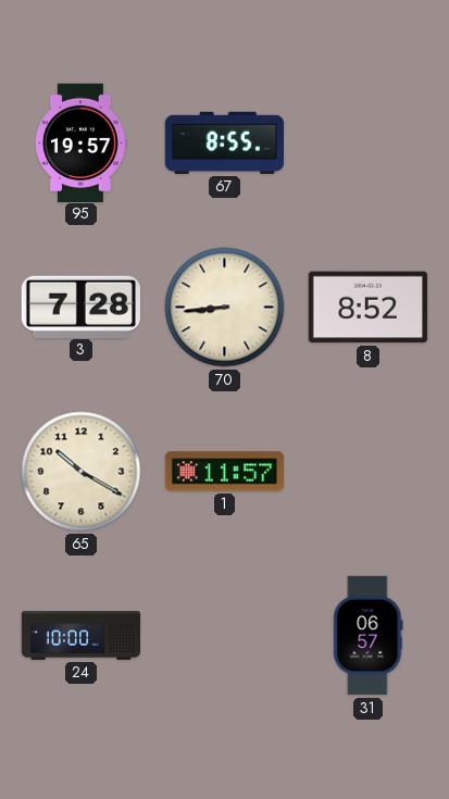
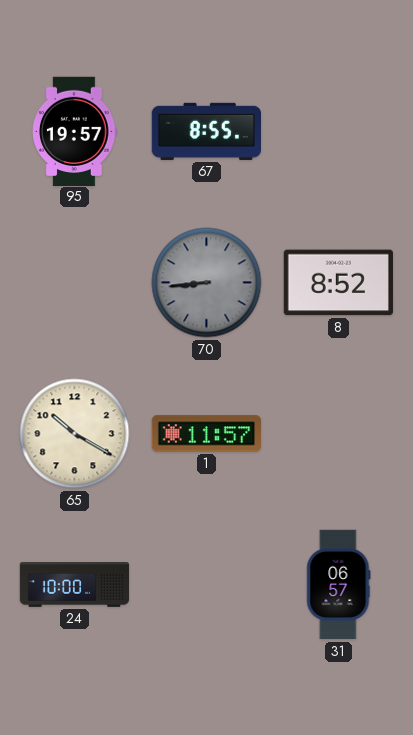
3: 7:28 -> none (80, 307)
70 dial: cream -> grey (207, 283)
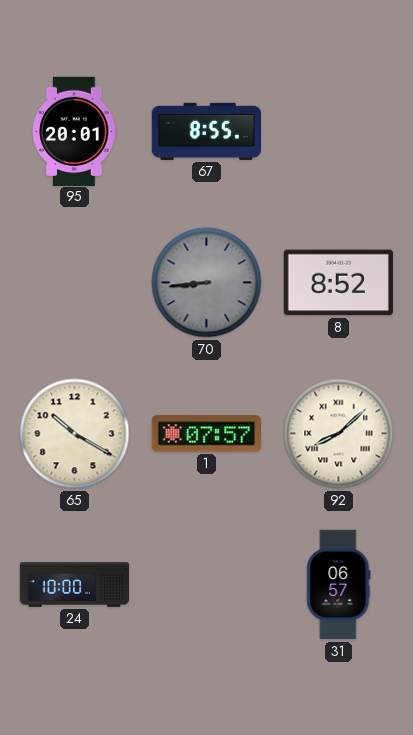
95: 19:57 -> 20:01 (75, 131)
1: 11:57 -> 07:57 (207, 434)
92: none -> 8:08 (339, 434)
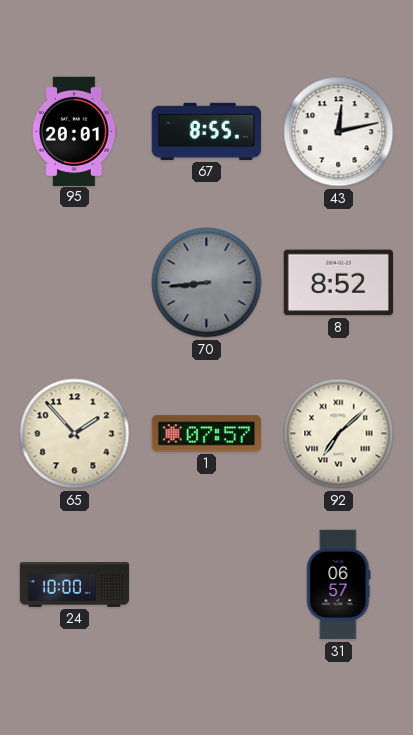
43: none -> 12:13 (339, 132)
65: 10:20 -> 1:53 (75, 434)
92: 8:08 -> 7:08 (339, 434)
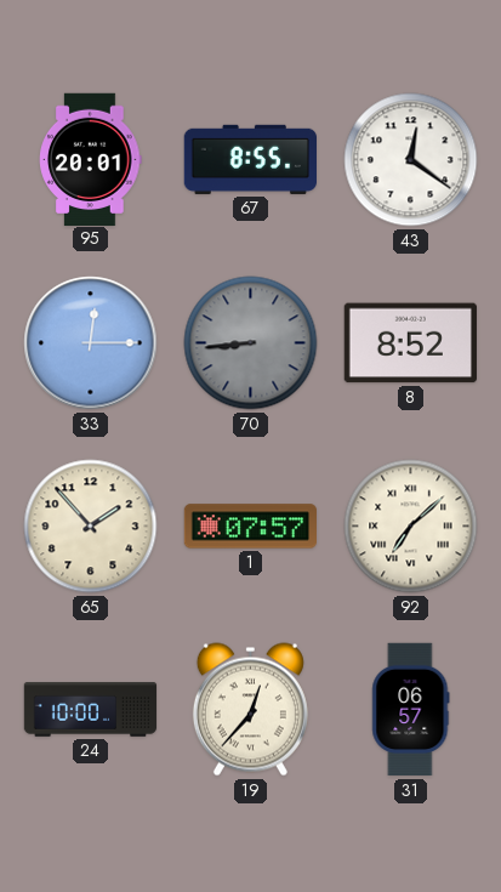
43: 12:13 -> 12:21 (411, 160)
33: none -> 12:15 (91, 343)
19: none -> 12:37 (250, 710)
